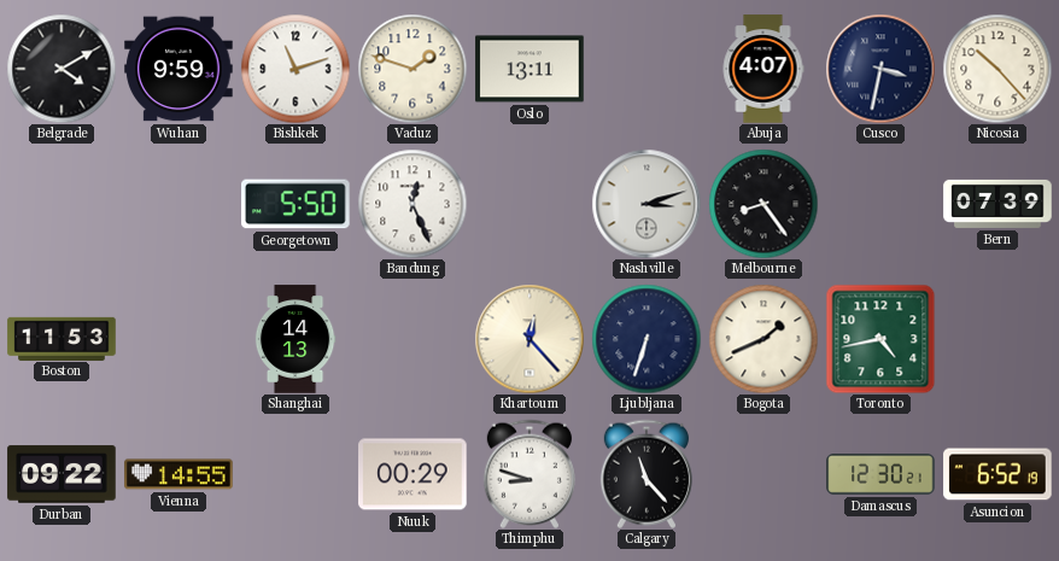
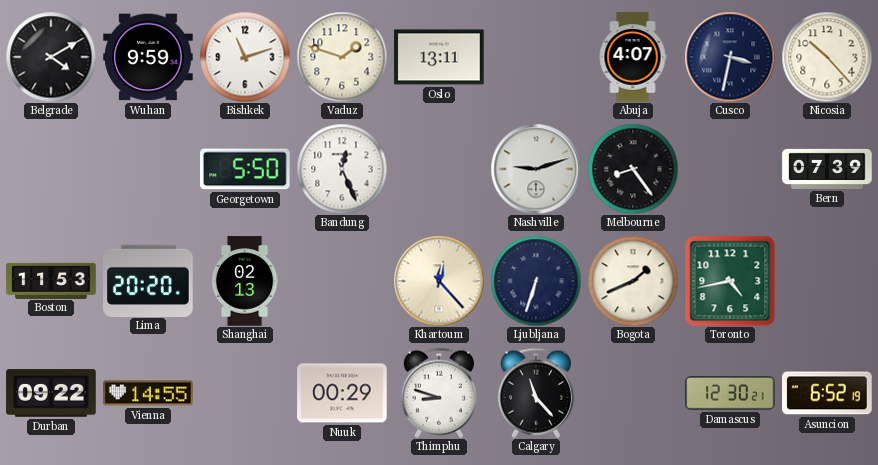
Nashville: 3:12 -> 9:12 (536, 169)
Lima: none -> 20:20 (148, 280)
Shanghai: 14:13 -> 02:13 (245, 281)
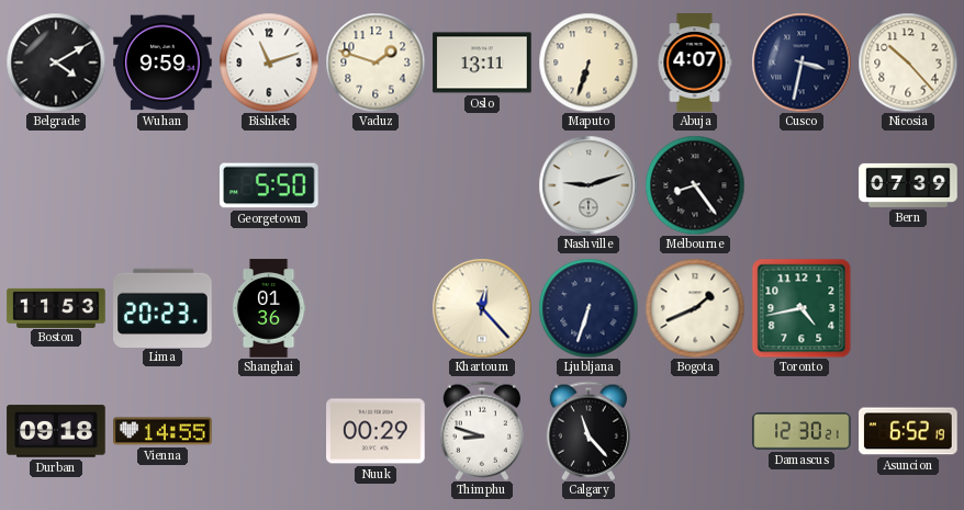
Maputo: none -> 6:33 (589, 63)
Bandung: 12:26 -> none (342, 169)
Lima: 20:20 -> 20:23 (162, 307)
Shanghai: 02:13 -> 01:36 (269, 308)
Durban: 09:22 -> 09:18 (56, 431)
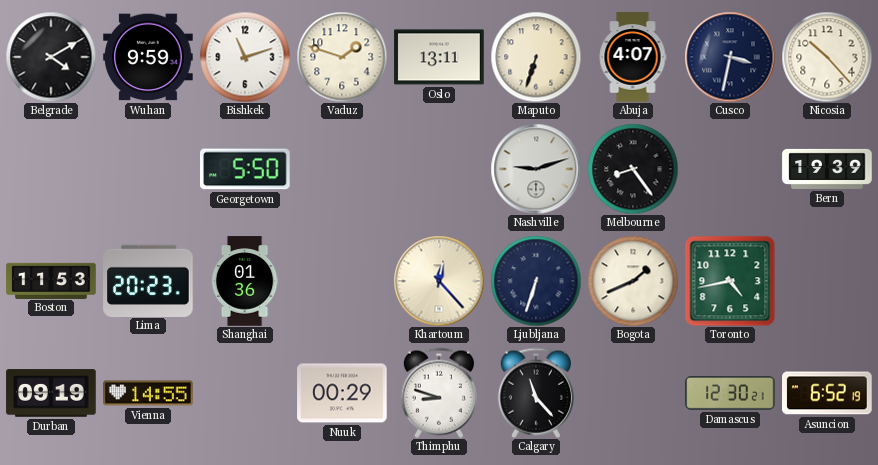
Bern: 07:39 -> 19:39 (827, 169)
Durban: 09:18 -> 09:19 (51, 393)
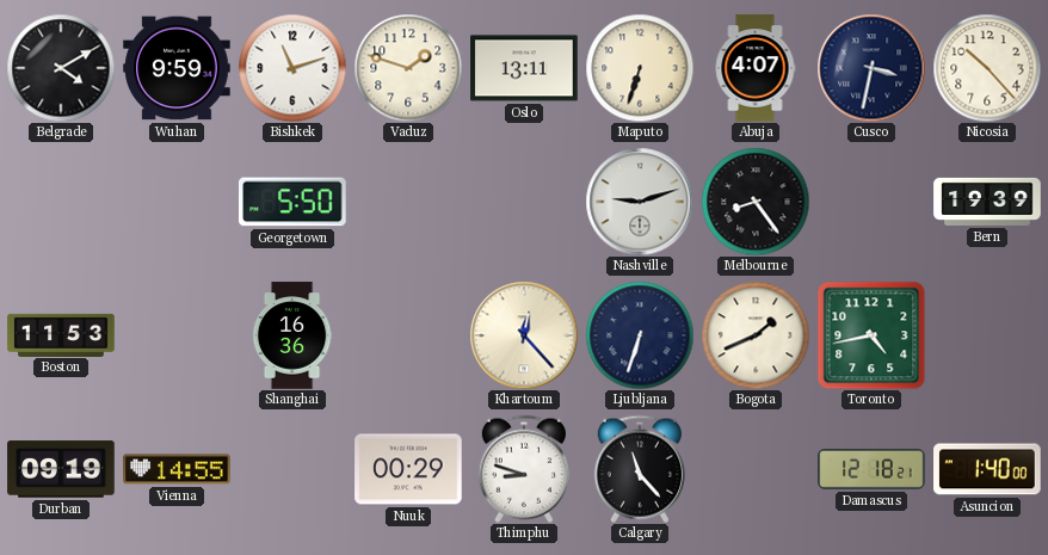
Lima: 20:23 -> none (148, 280)
Shanghai: 01:36 -> 16:36 (292, 335)
Damascus: 12:30 -> 12:18 (871, 470)
Asuncion: 6:52 -> 1:40 (987, 469)
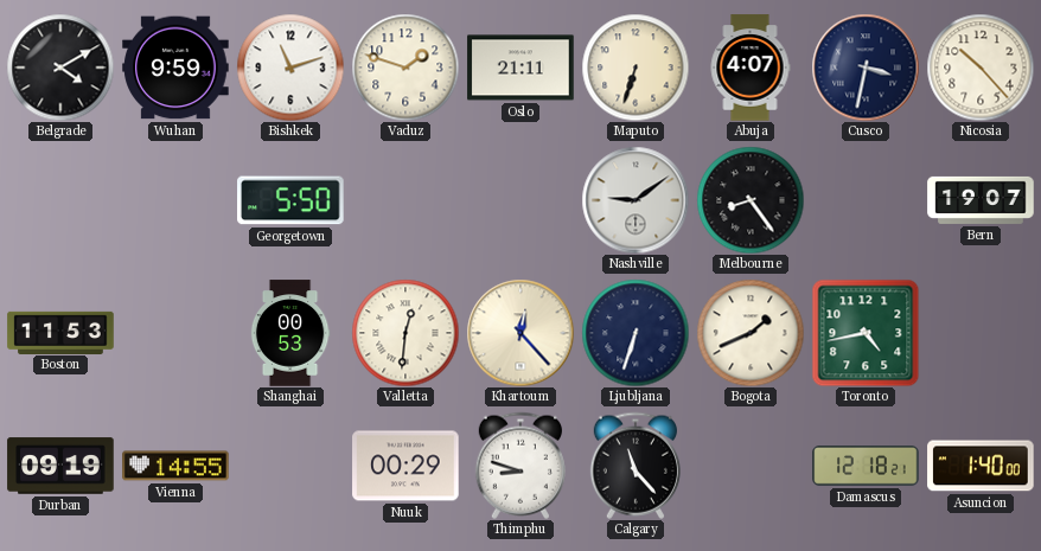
Oslo: 13:11 -> 21:11 (520, 68)
Nashville: 9:12 -> 9:09 (636, 200)
Bern: 19:39 -> 19:07 (981, 200)
Shanghai: 16:36 -> 00:53 (290, 333)
Valletta: none -> 12:31 (405, 333)
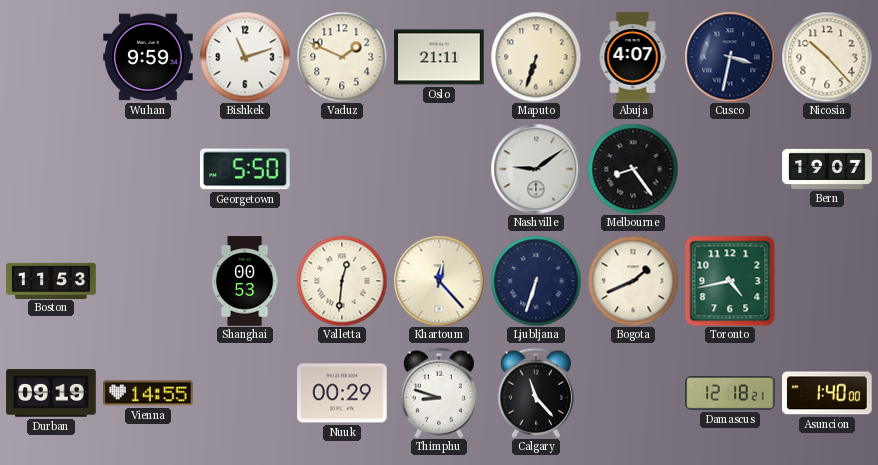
Belgrade: 4:10 -> none (60, 68)
Vaduz: 1:48 -> 1:49 (342, 57)
